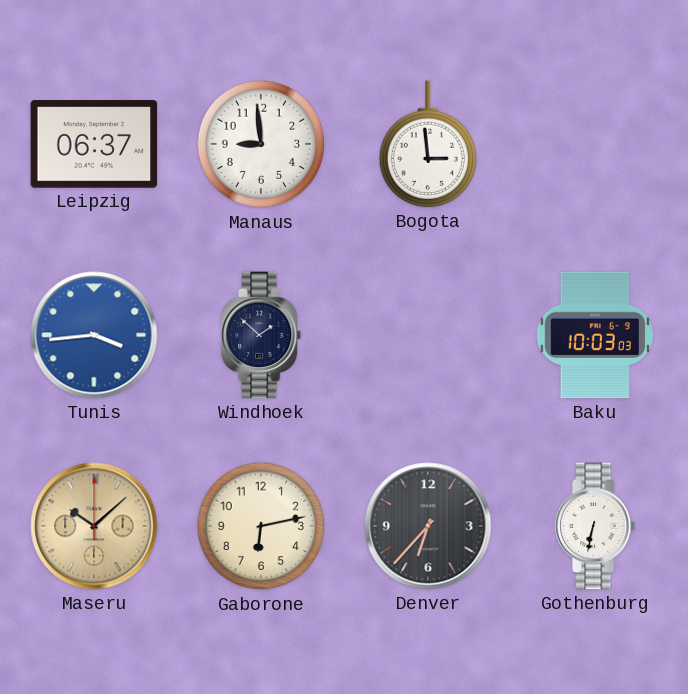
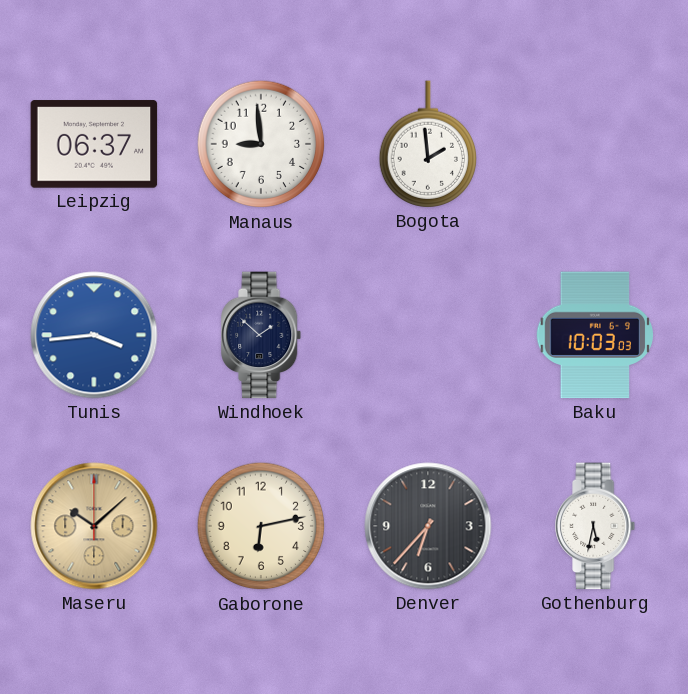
Bogota: 2:59 -> 1:59 (427, 144)
Gothenburg: 6:32 -> 5:32 (596, 526)
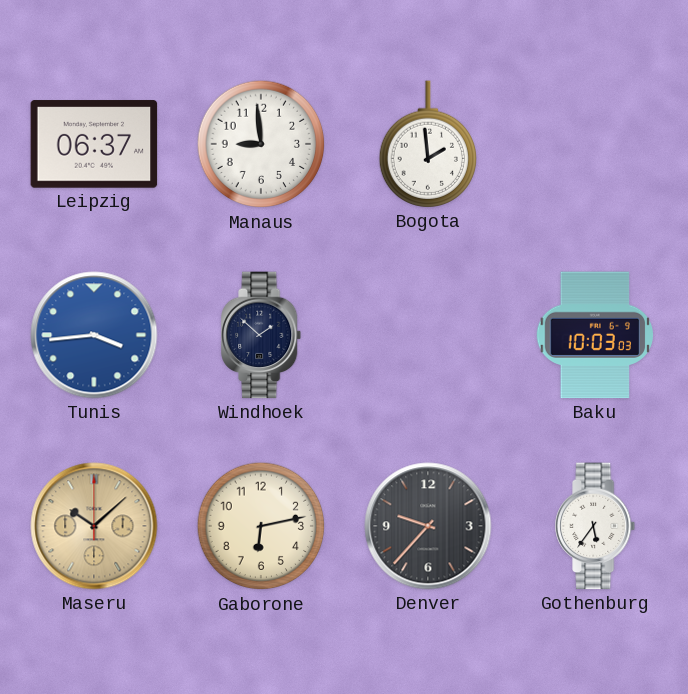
Denver: 6:37 -> 9:37 (428, 526)
Gothenburg: 5:32 -> 5:36 (596, 526)
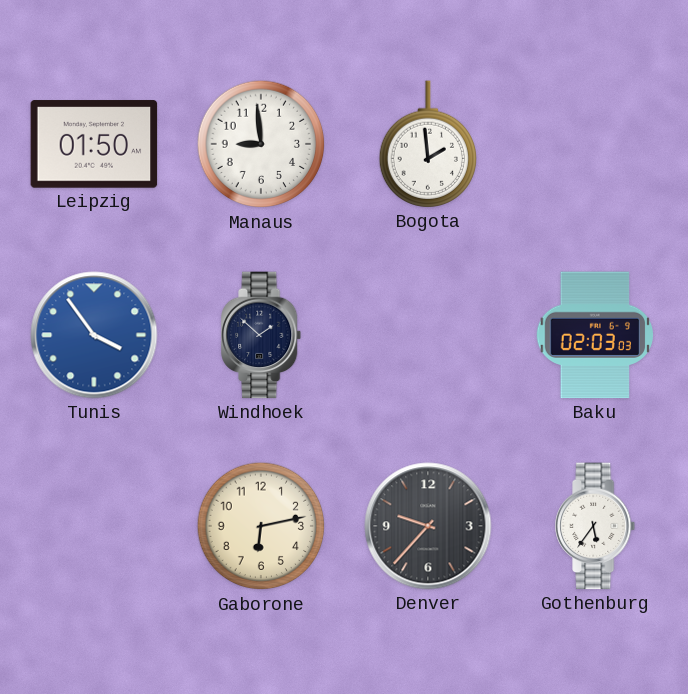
Leipzig: 06:37 -> 01:50 (94, 144)
Tunis: 3:44 -> 3:54 (94, 335)
Baku: 10:03 -> 02:03 (595, 335)
Maseru: 10:08 -> none (94, 526)
